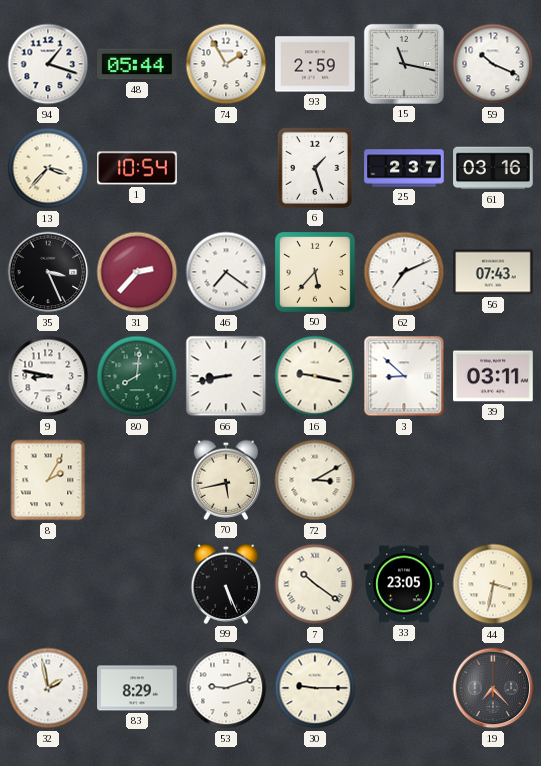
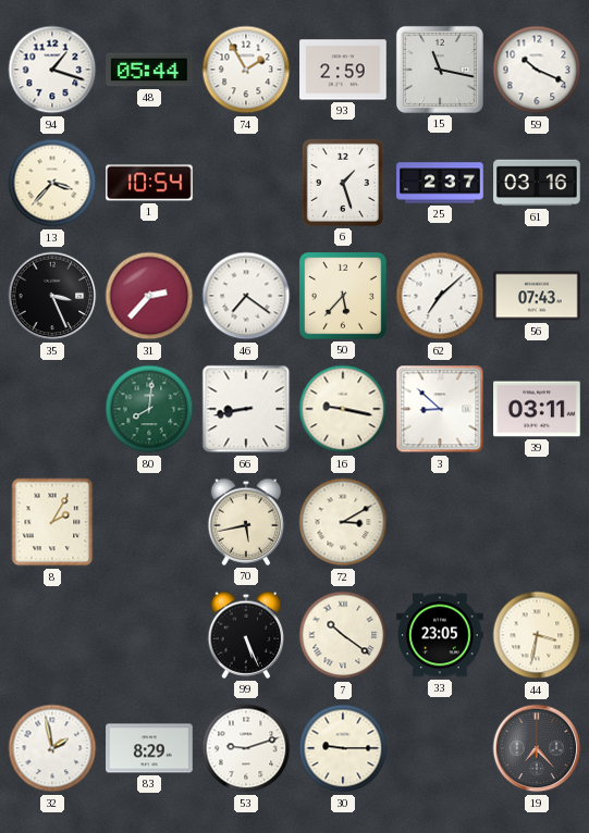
62: 7:11 -> 7:08 (440, 296)
9: 8:47 -> none (48, 376)
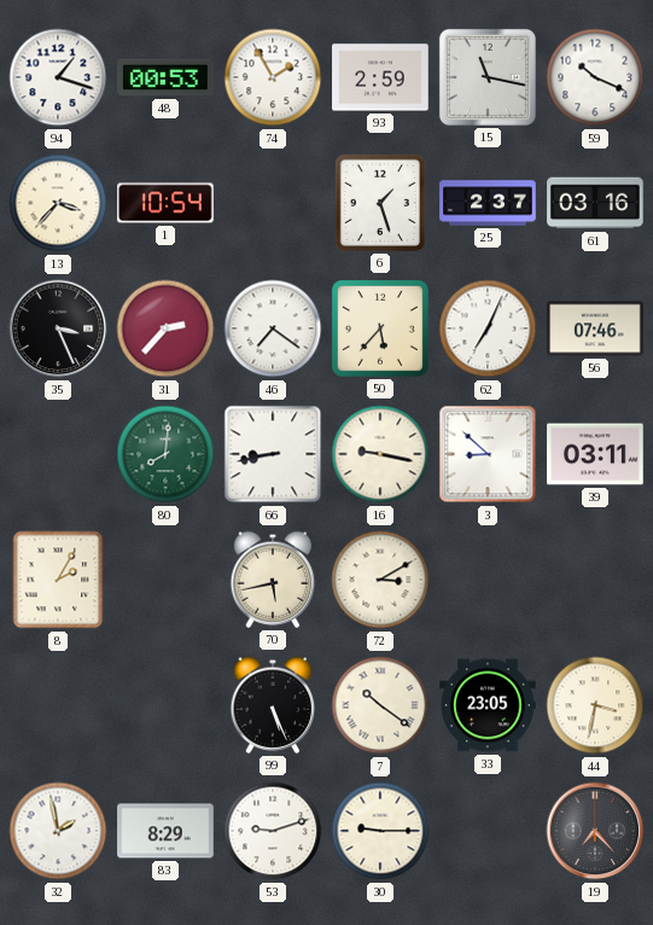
48: 05:44 -> 00:53 (165, 77)
62: 7:08 -> 7:04 (488, 328)
56: 07:43 -> 07:46 (595, 328)
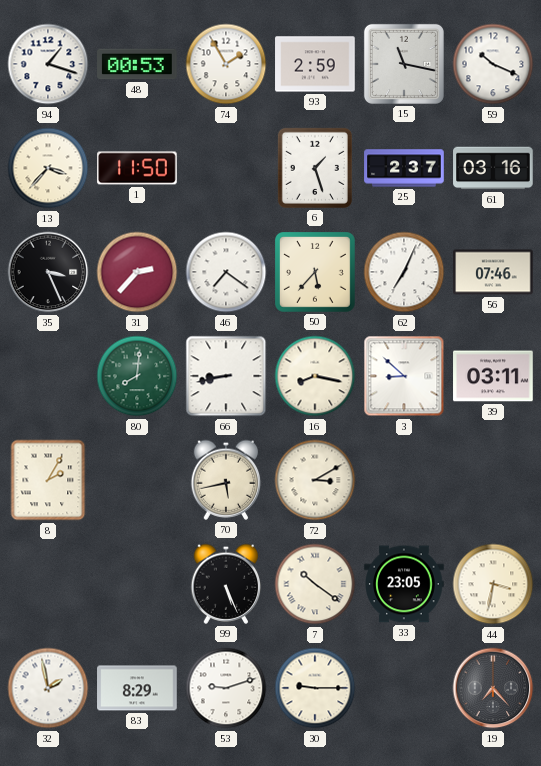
1: 10:54 -> 11:50 (137, 168)
16: 9:17 -> 8:17 (315, 376)
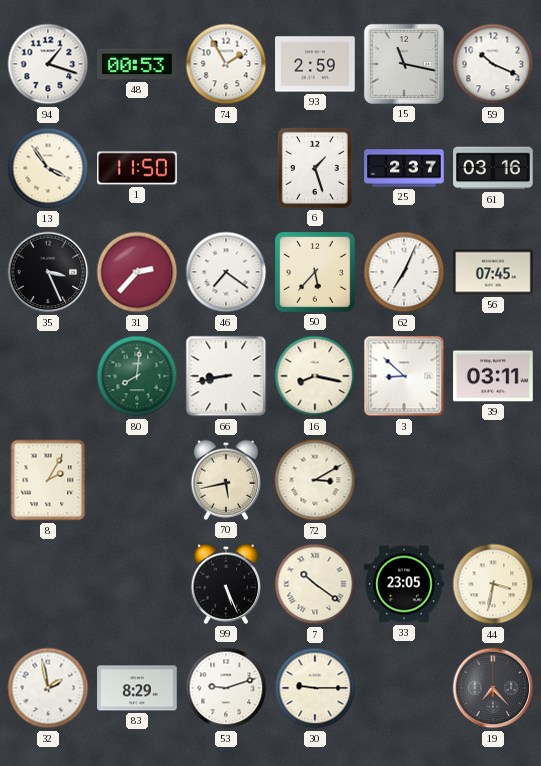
13: 3:37 -> 3:54 (48, 168)
56: 07:46 -> 07:45 (493, 272)
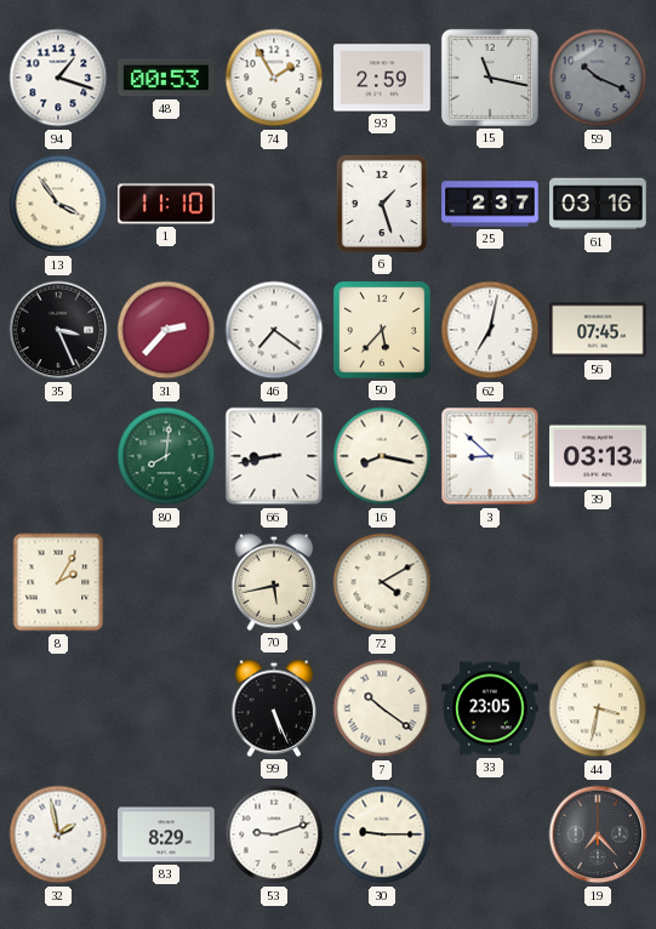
59 dial: white -> grey (598, 78)
1: 11:50 -> 11:10 (166, 204)
62: 7:04 -> 7:02 (490, 330)
39: 03:11 -> 03:13 (598, 456)
72: 3:10 -> 4:10 (382, 582)
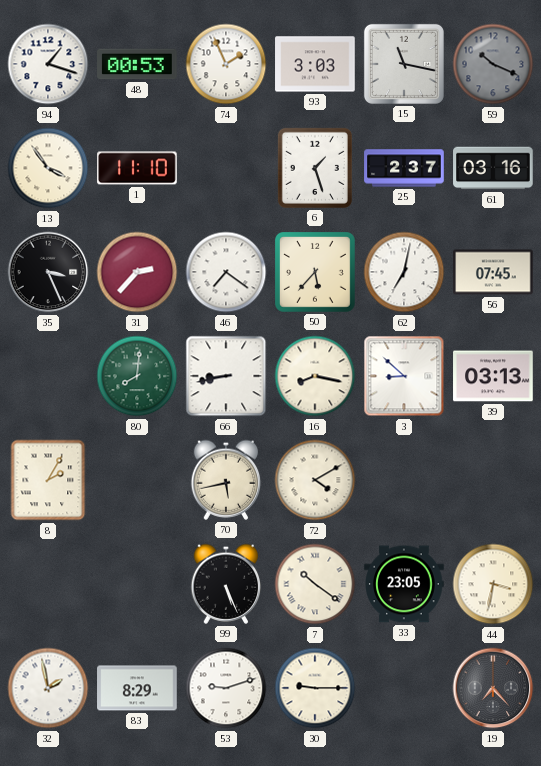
74: 1:55 -> 1:56 (226, 64)
93: 2:59 -> 3:03 (315, 64)
